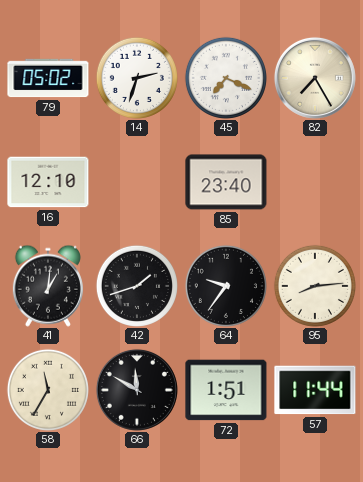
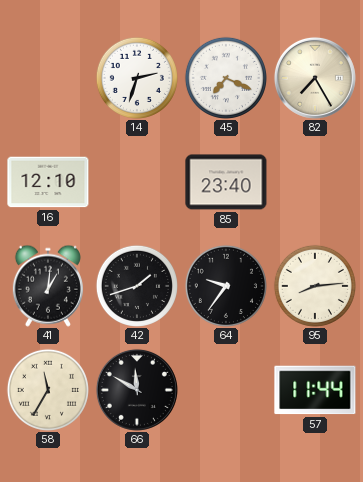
79: 05:02 -> none (48, 78)
72: 1:51 -> none (226, 390)
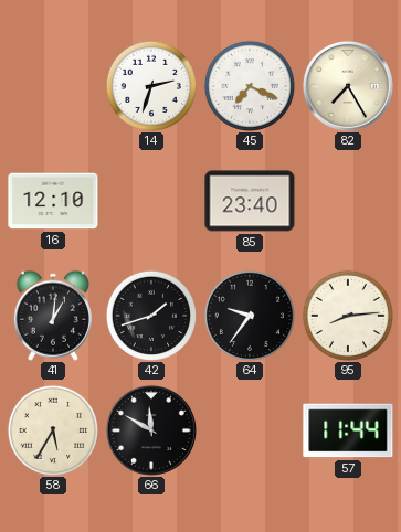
58: 11:35 -> 5:35 (53, 430)
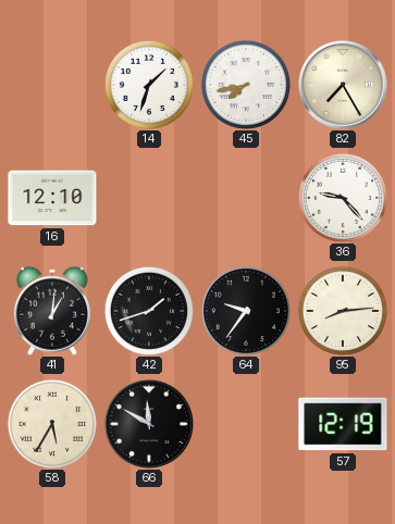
14: 2:33 -> 1:33 (149, 85)
45: 7:19 -> 7:43 (246, 85)
85: 23:40 -> none (250, 201)
36: none -> 9:23 (343, 198)
57: 11:44 -> 12:19 (343, 424)
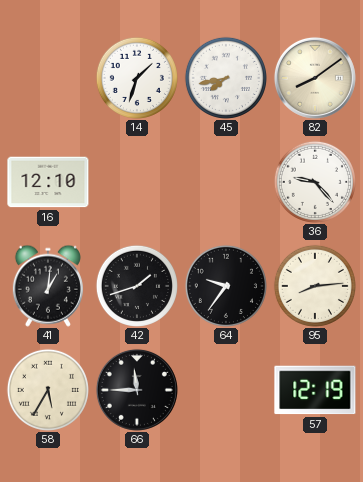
82: 7:25 -> 8:09 (315, 78)
66: 11:50 -> 11:45 (137, 390)
